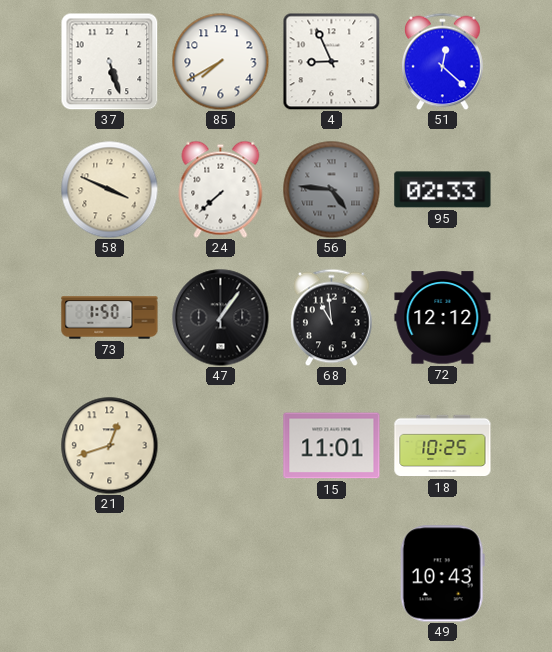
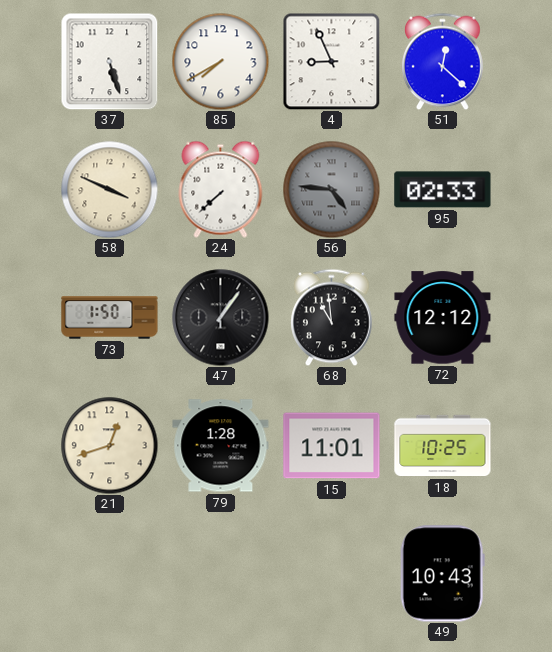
79: none -> 1:28 (221, 446)
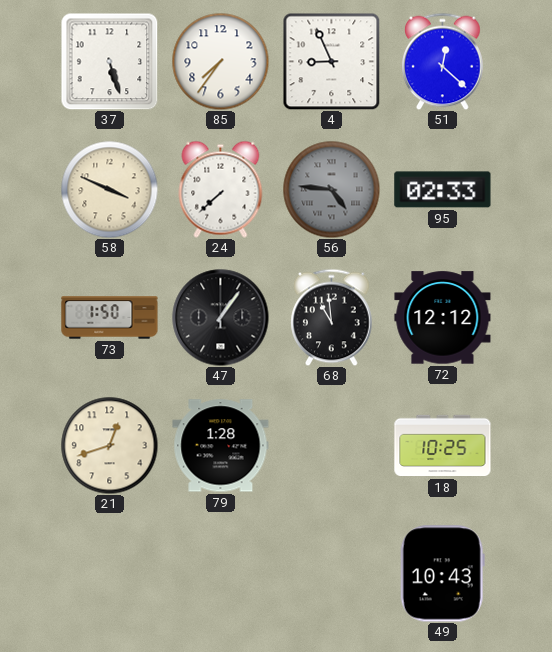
85: 7:40 -> 7:36 (220, 61)
15: 11:01 -> none (332, 446)
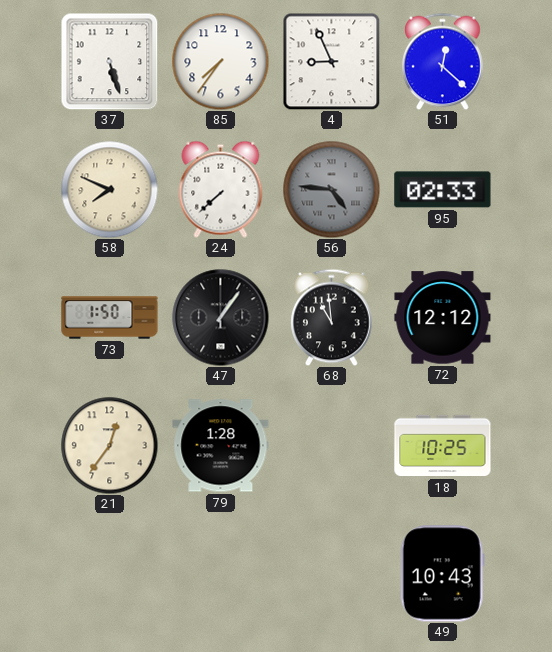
58: 3:49 -> 7:49 (109, 189)
21: 12:42 -> 12:36 (109, 445)
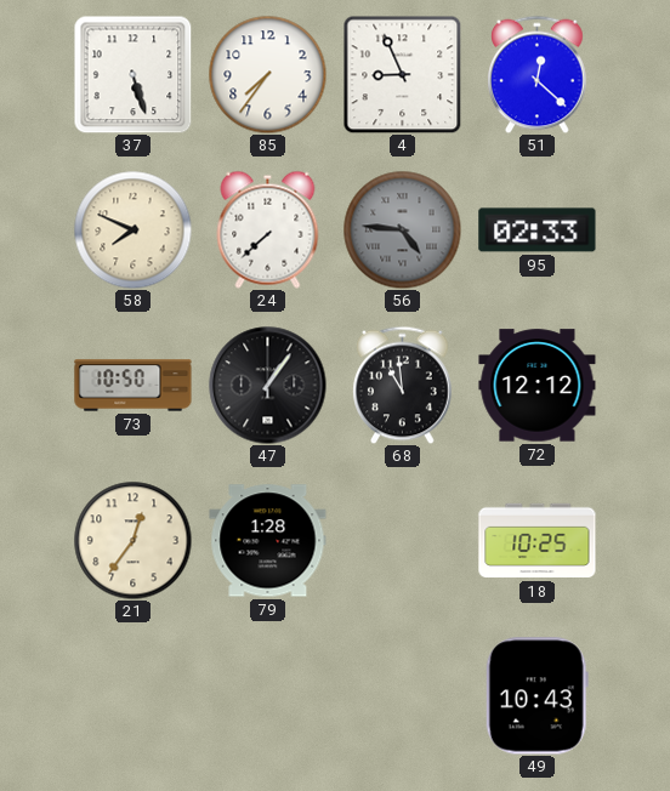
73: 1:50 -> 10:50 (134, 386)
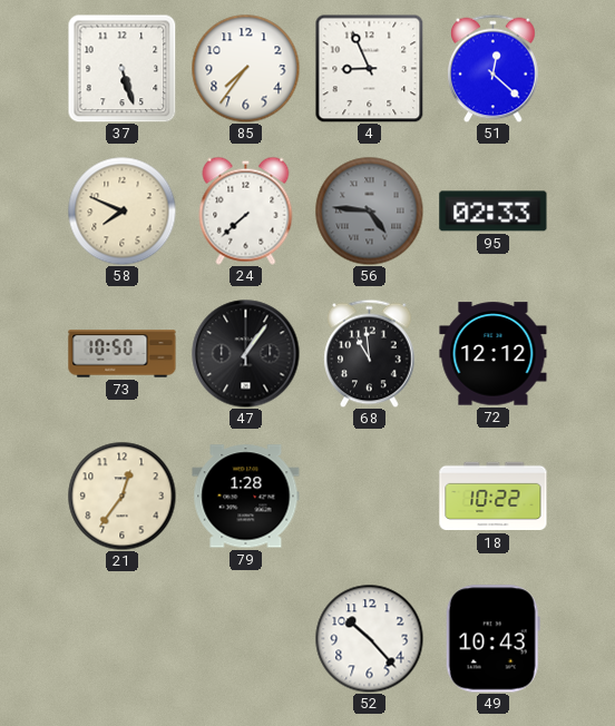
18: 10:25 -> 10:22 (494, 497)
52: none -> 10:23 (369, 638)
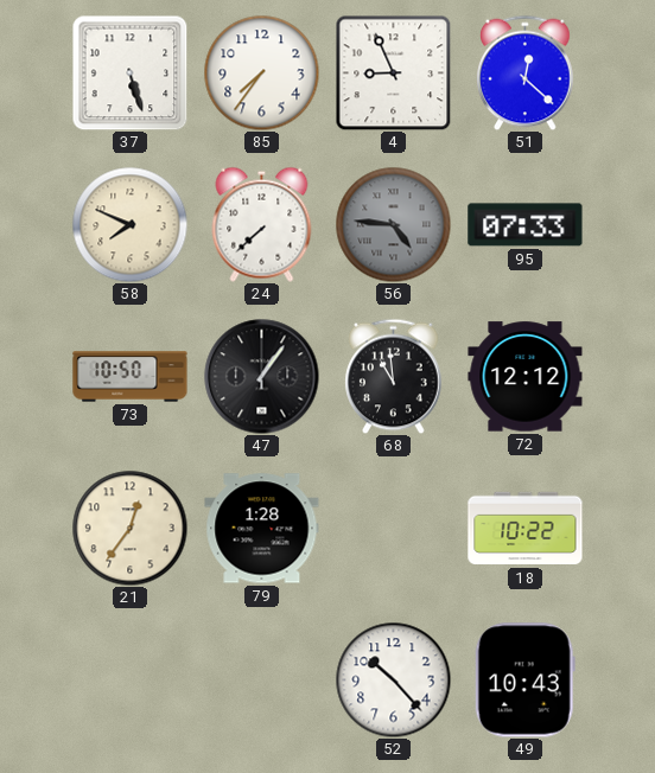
95: 02:33 -> 07:33 (526, 225)
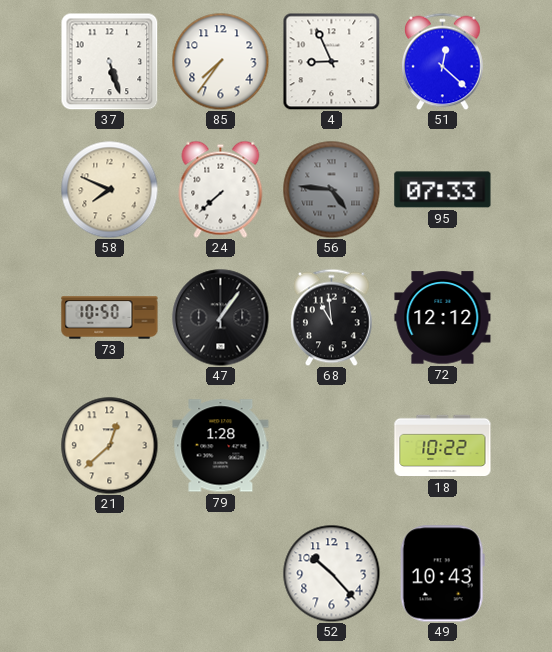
21: 12:36 -> 12:38 (109, 445)
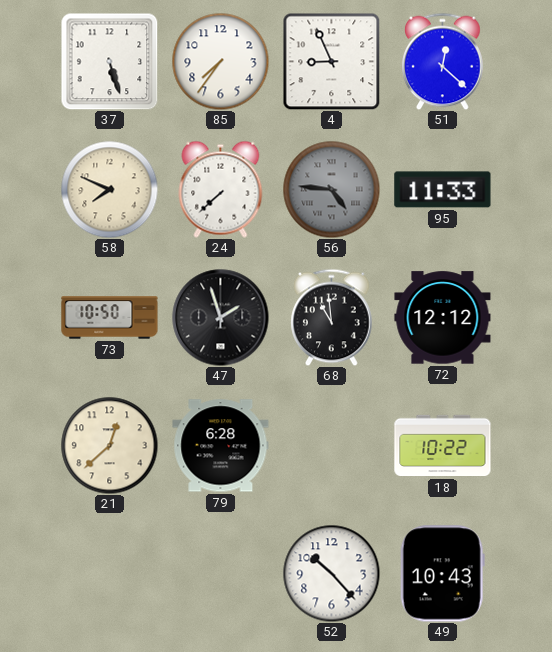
95: 07:33 -> 11:33 (443, 190)
47: 1:06 -> 1:57 (221, 318)
79: 1:28 -> 6:28 (221, 446)
